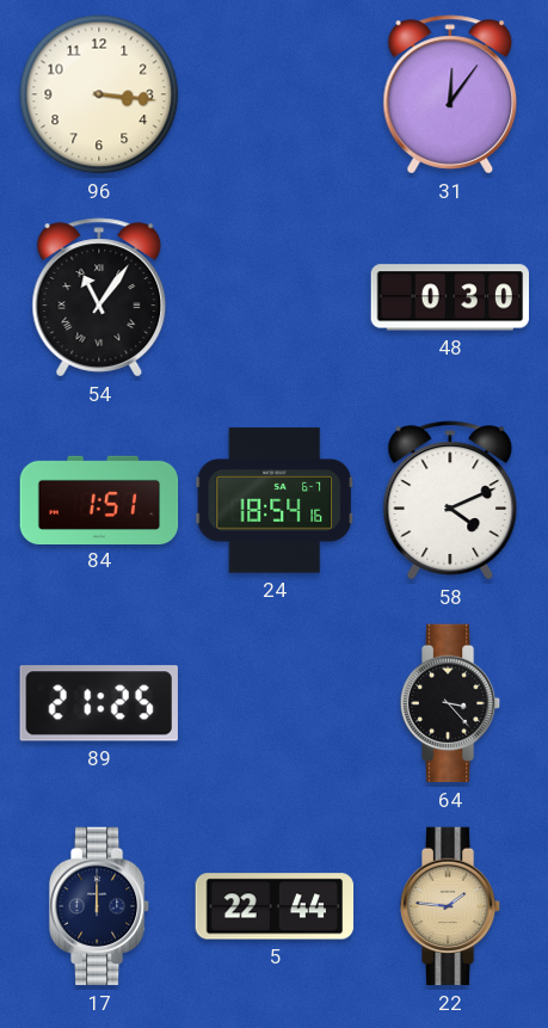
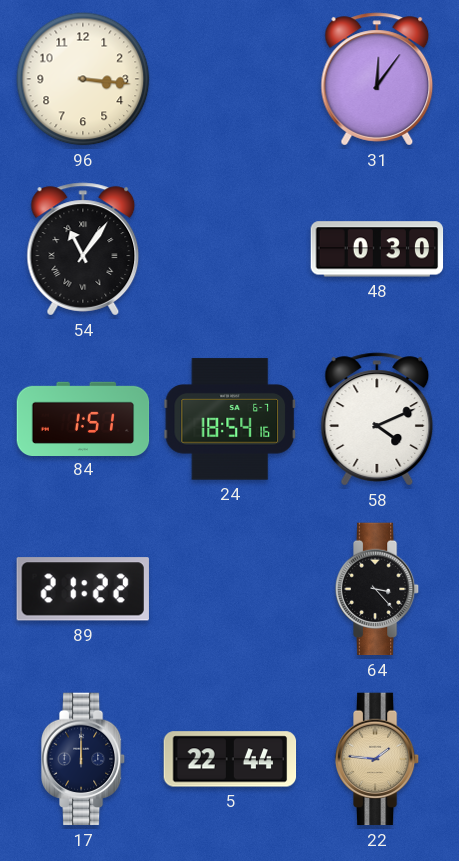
89: 21:25 -> 21:22 (83, 589)
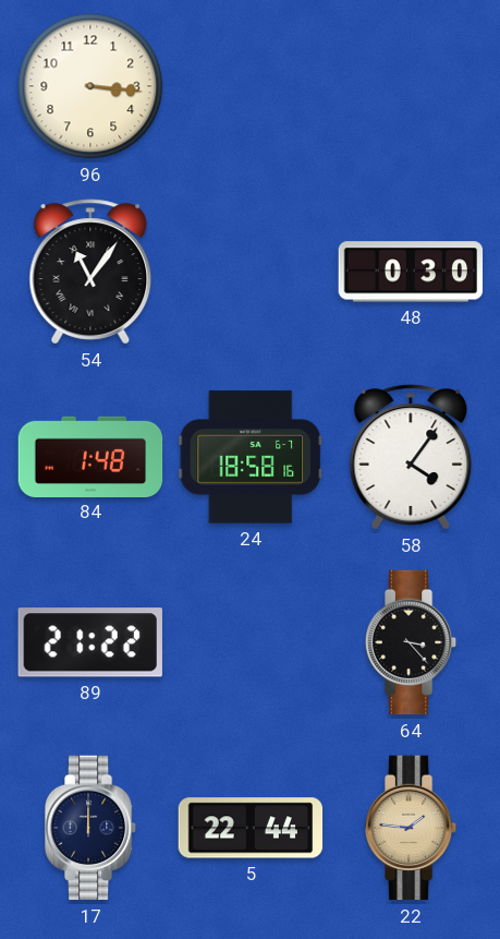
31: 12:06 -> none (377, 79)
84: 1:51 -> 1:48 (90, 456)
24: 18:54 -> 18:58 (251, 457)
58: 4:11 -> 4:06 (411, 457)
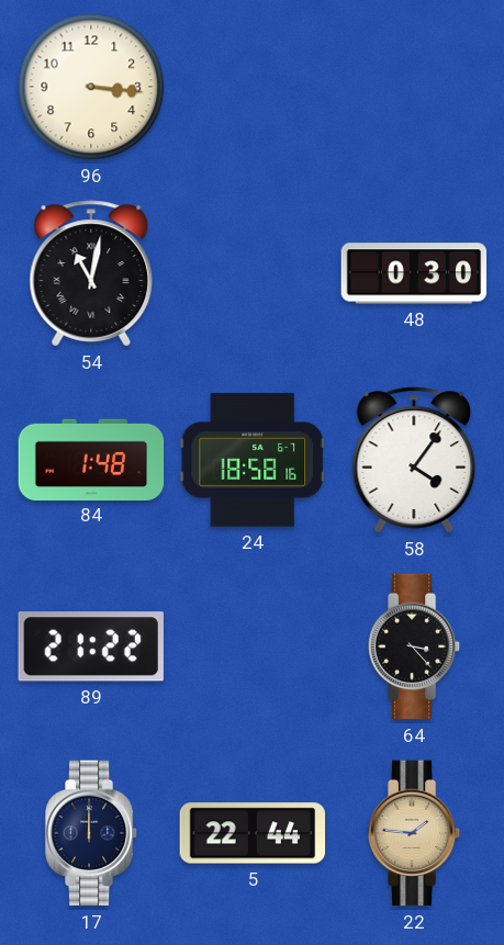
54: 11:06 -> 11:02 (91, 273)
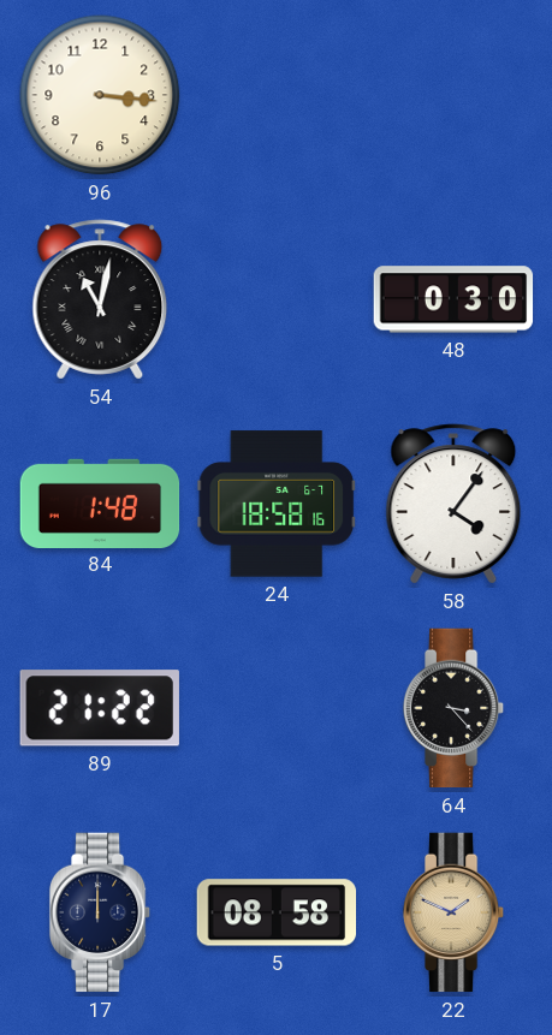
5: 22:44 -> 08:58 (277, 912)
22: 1:46 -> 1:49 (453, 912)
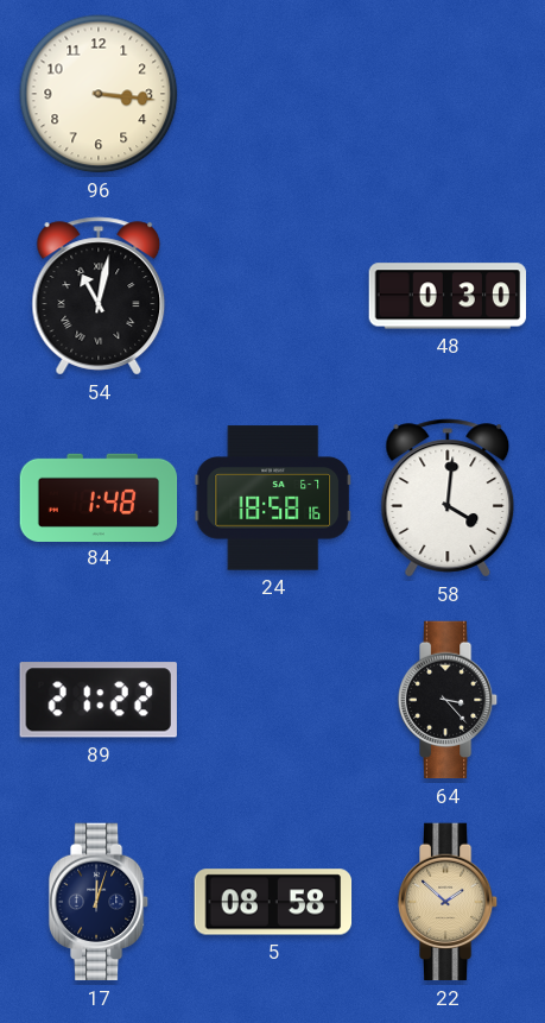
58: 4:06 -> 4:01 (448, 498)
17: 12:00 -> 12:03 (99, 902)
22: 1:49 -> 1:52 (448, 902)
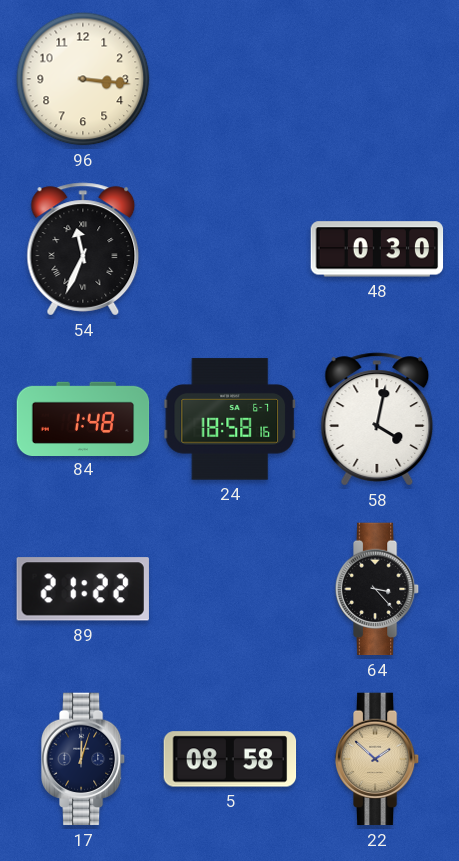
54: 11:02 -> 11:34 (83, 249)
58: 4:01 -> 4:02 (377, 419)
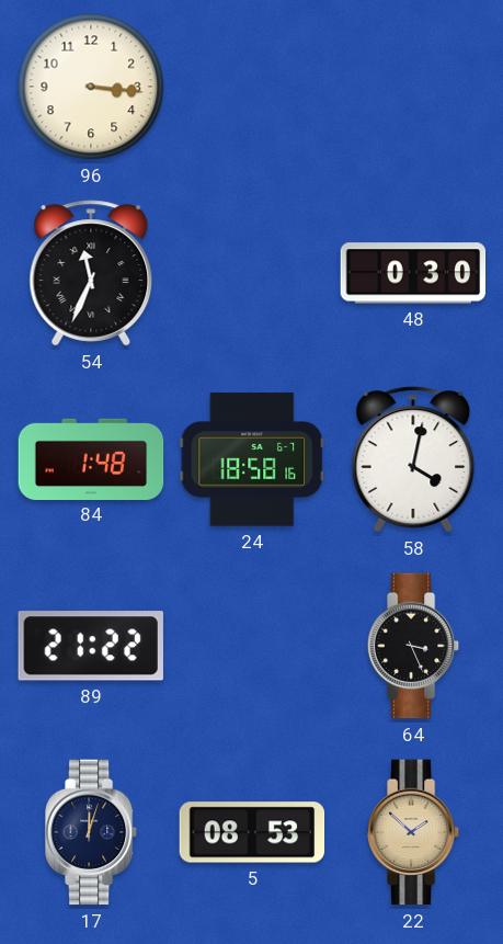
64: 3:23 -> 3:26 (413, 646)
5: 08:58 -> 08:53 (252, 832)
